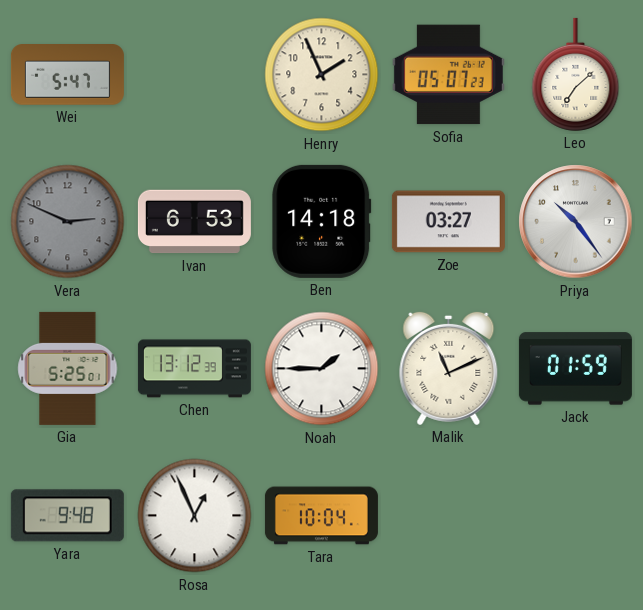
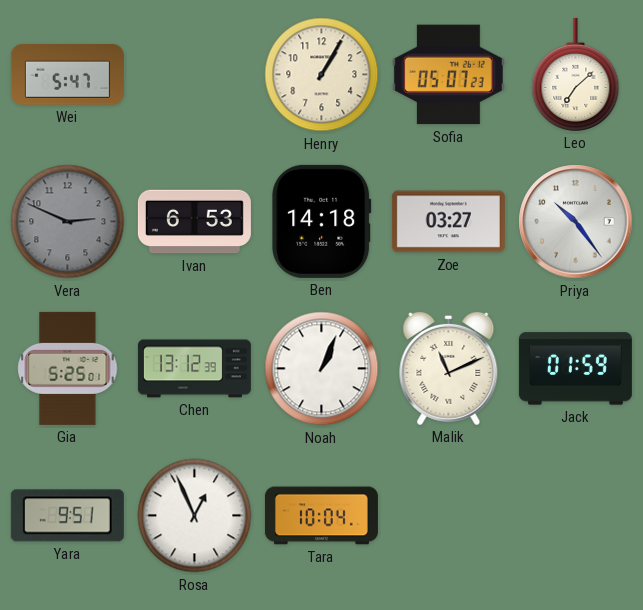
Henry: 1:56 -> 1:05 (322, 75)
Noah: 1:45 -> 1:04 (322, 369)
Yara: 9:48 -> 9:51 (67, 516)
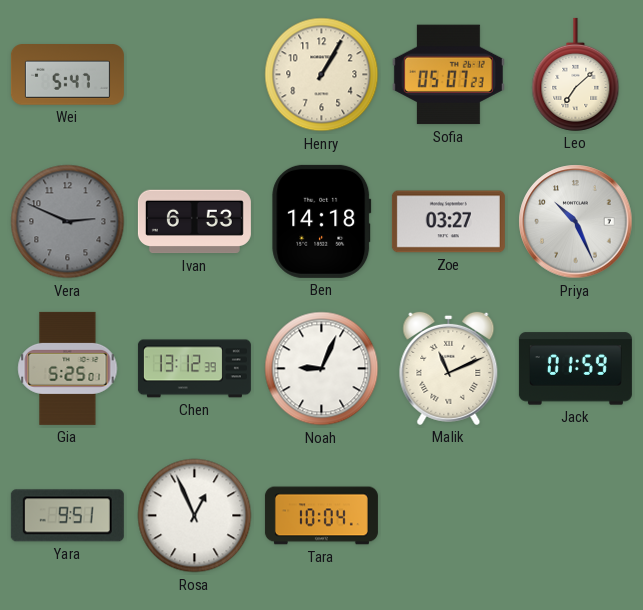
Priya: 10:24 -> 10:26 (576, 222)
Noah: 1:04 -> 9:04 (322, 369)
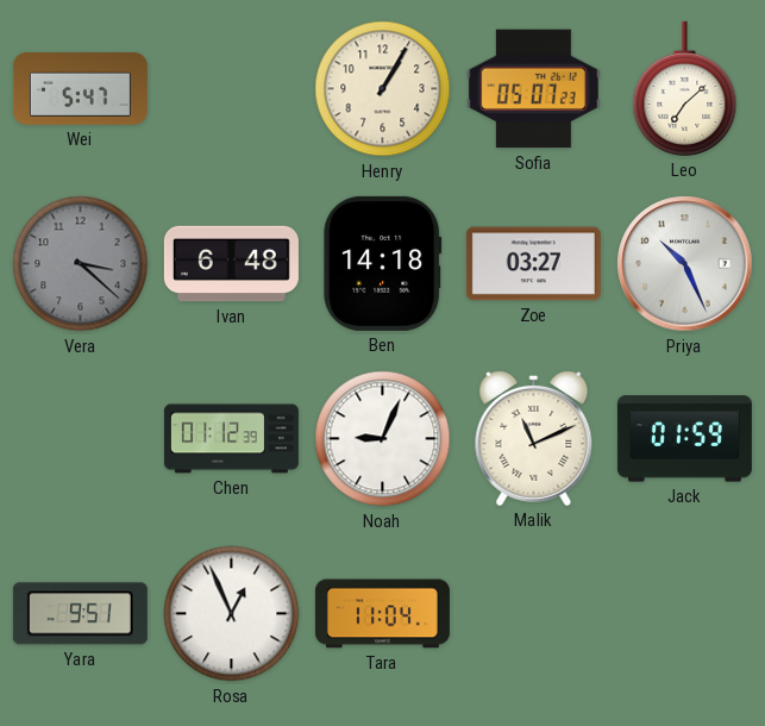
Vera: 2:49 -> 3:22 (81, 264)
Ivan: 6:53 -> 6:48 (231, 264)
Gia: 5:25 -> none (68, 368)
Chen: 13:12 -> 01:12 (231, 439)
Tara: 10:04 -> 11:04 (382, 614)
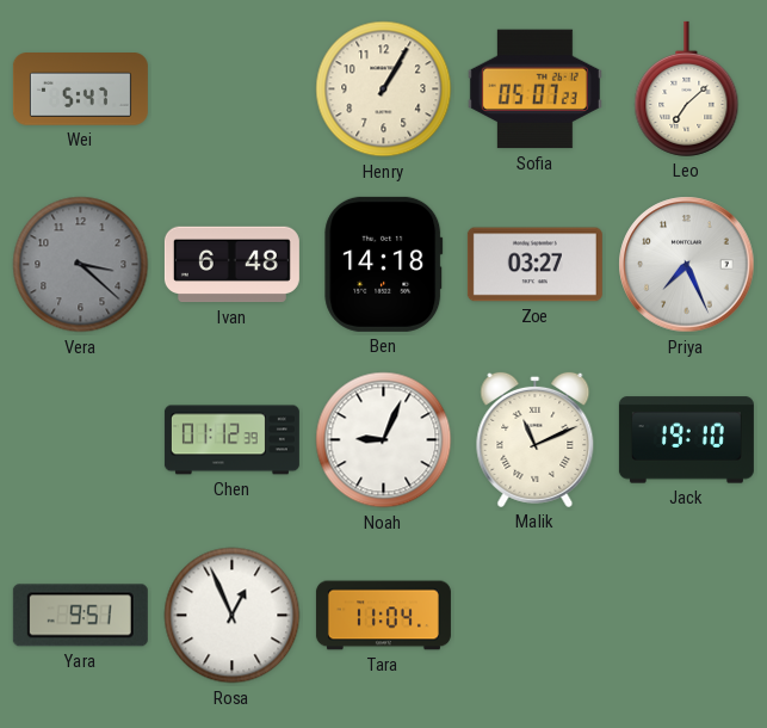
Priya: 10:26 -> 7:26 (687, 265)
Jack: 01:59 -> 19:10 (686, 440)
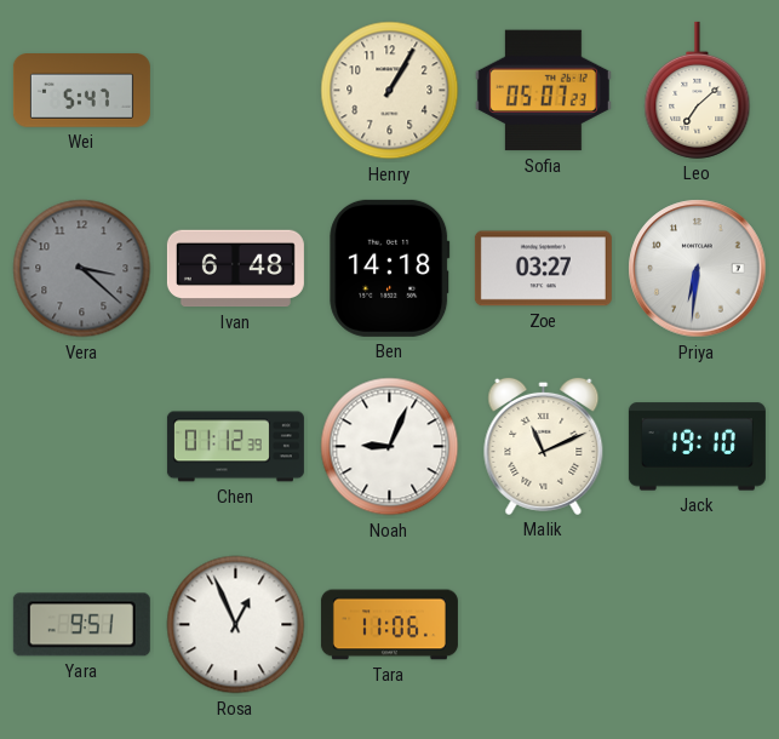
Priya: 7:26 -> 6:31 (698, 269)
Tara: 11:04 -> 11:06 (389, 625)
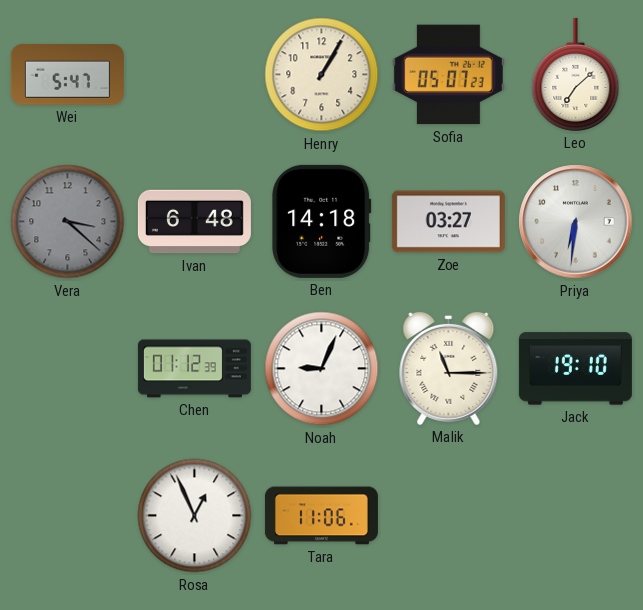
Malik: 11:11 -> 11:15 (449, 368)
Yara: 9:51 -> none (81, 625)
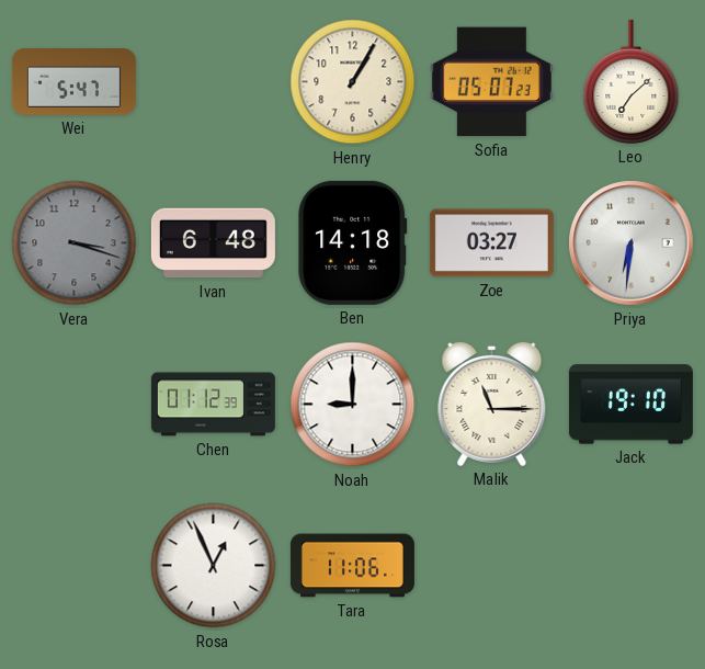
Vera: 3:22 -> 3:18 (75, 243)
Noah: 9:04 -> 9:00 (353, 405)
